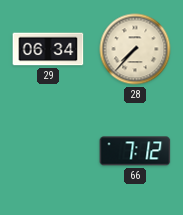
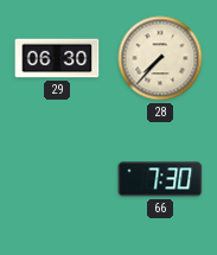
29: 06:34 -> 06:30 (57, 58)
66: 7:12 -> 7:30 (160, 179)
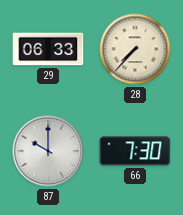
29: 06:30 -> 06:33 (48, 49)
87: none -> 10:00 (48, 151)
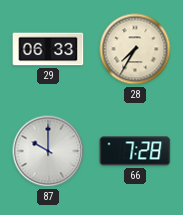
28: 7:37 -> 7:35 (135, 49)
66: 7:30 -> 7:28 (135, 151)
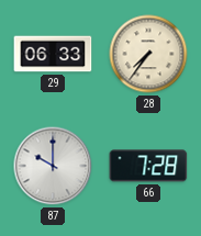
28: 7:35 -> 7:36 (148, 54)
